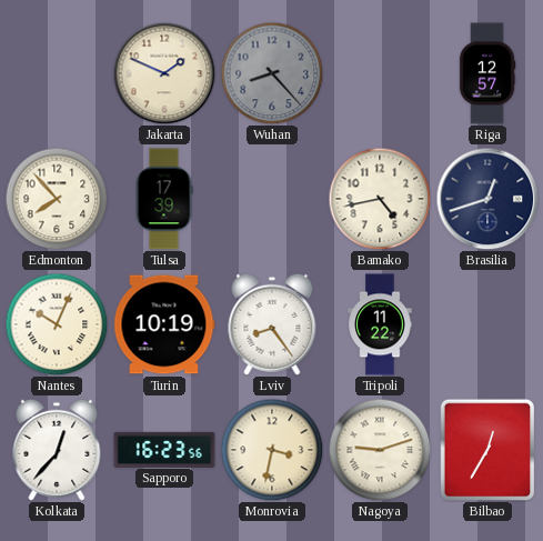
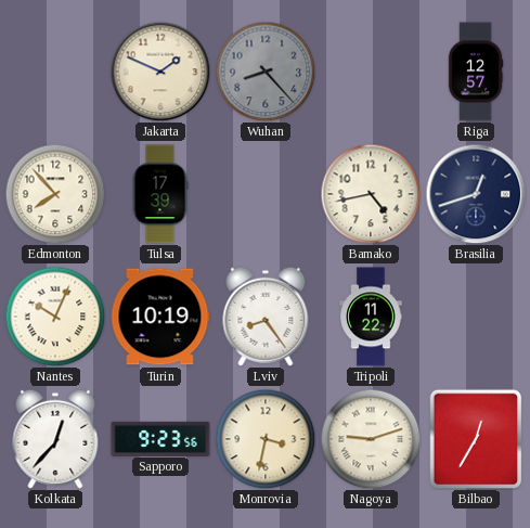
Sapporo: 16:23 -> 9:23 (160, 438)
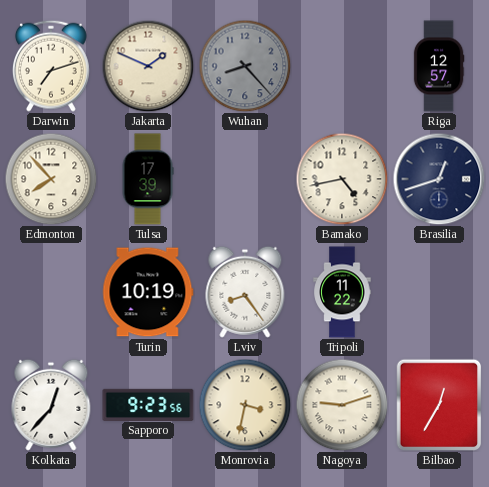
Darwin: none -> 7:12 (51, 66)
Nantes: 10:04 -> none (55, 317)
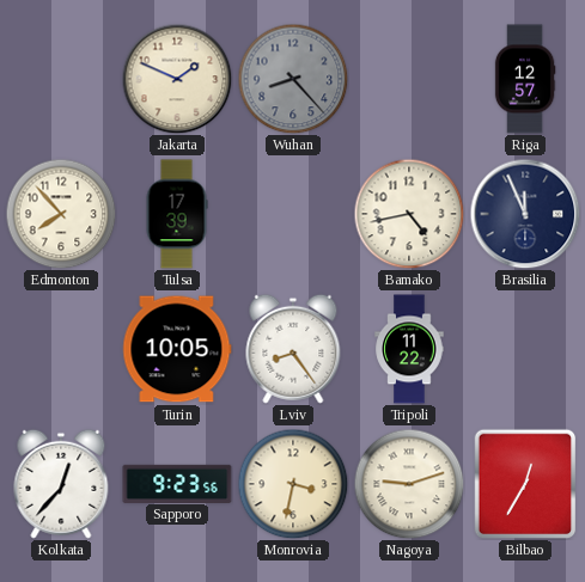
Darwin: 7:12 -> none (51, 66)
Brasilia: 12:42 -> 11:56 (525, 214)
Turin: 10:19 -> 10:05 (177, 349)
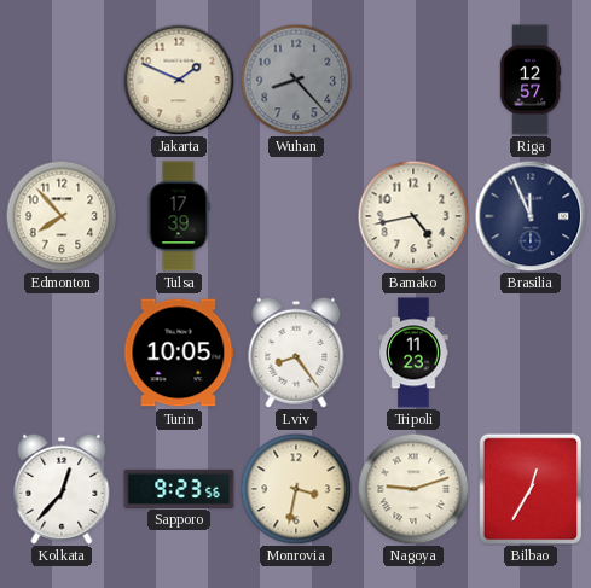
Tripoli: 11:22 -> 11:23 (413, 353)
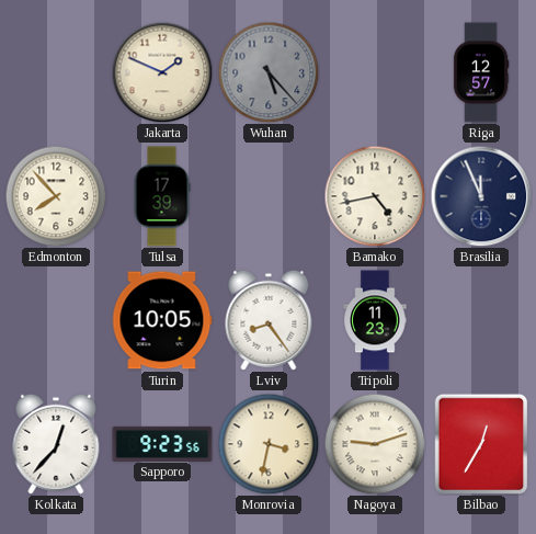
Wuhan: 8:23 -> 5:23 (269, 72)
